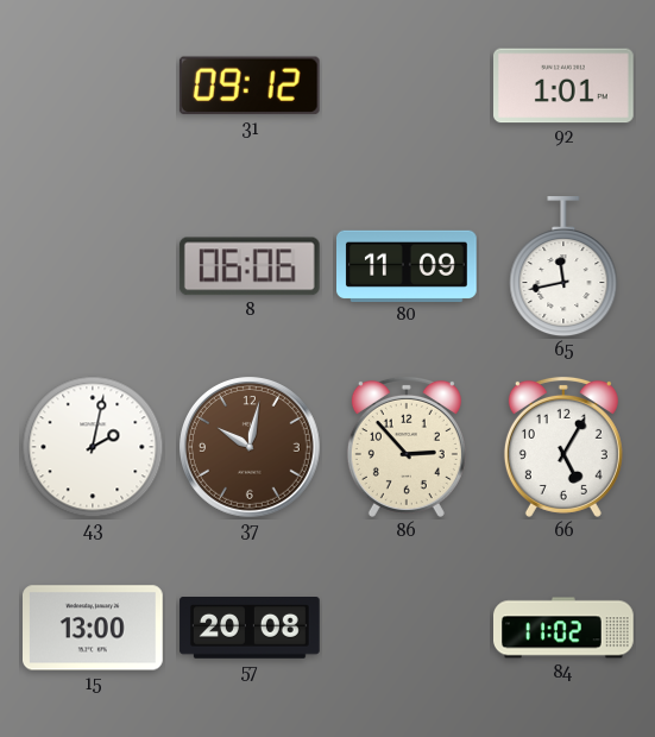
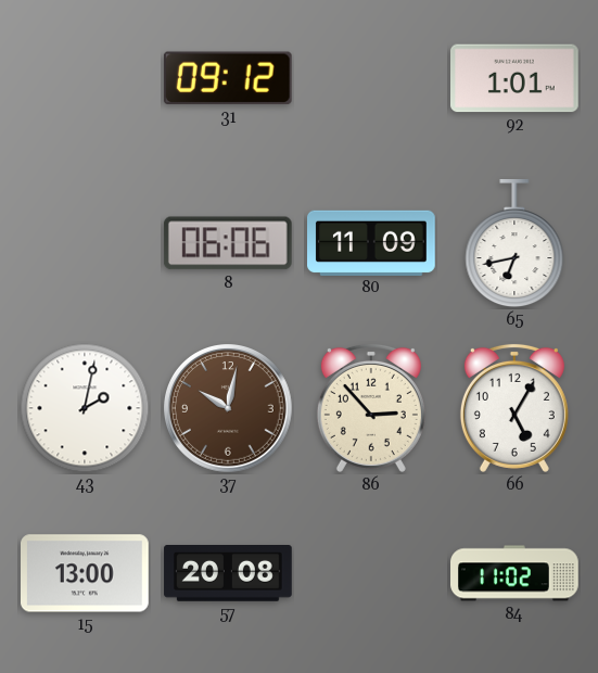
65: 11:43 -> 6:43 (514, 244)
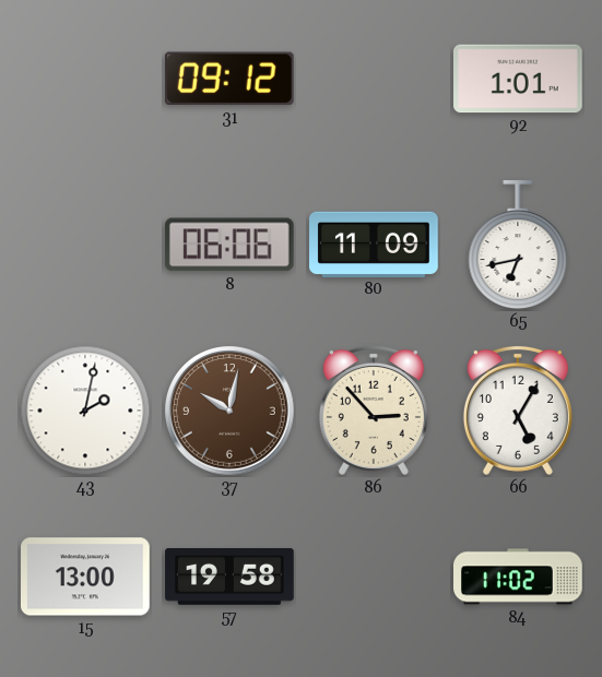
57: 20:08 -> 19:58 (229, 578)
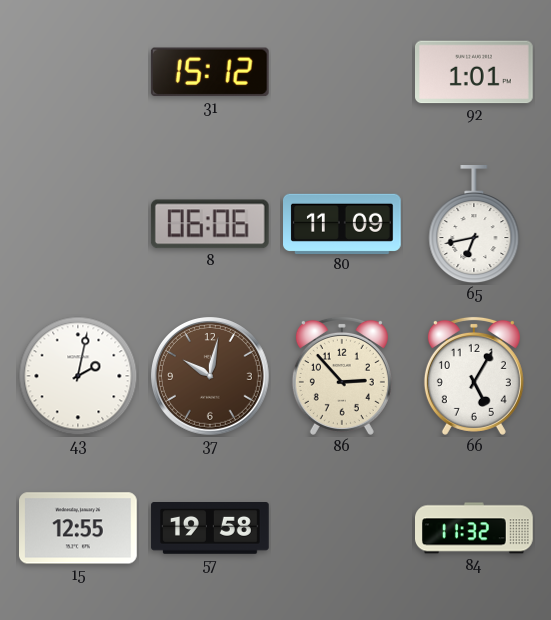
31: 09:12 -> 15:12 (210, 72)
15: 13:00 -> 12:55 (79, 528)
84: 11:02 -> 11:32 (475, 528)
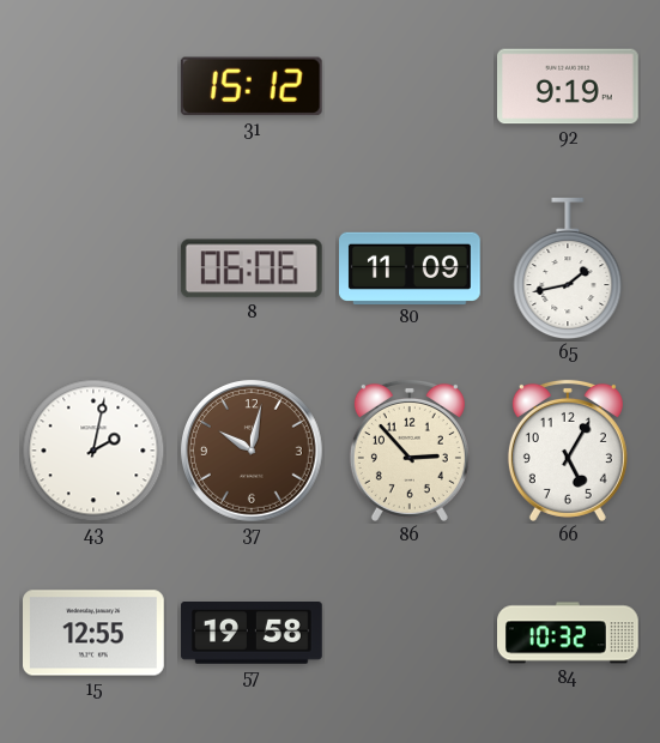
92: 1:01 -> 9:19 (569, 86)
65: 6:43 -> 1:43 (568, 270)
84: 11:32 -> 10:32 (569, 633)
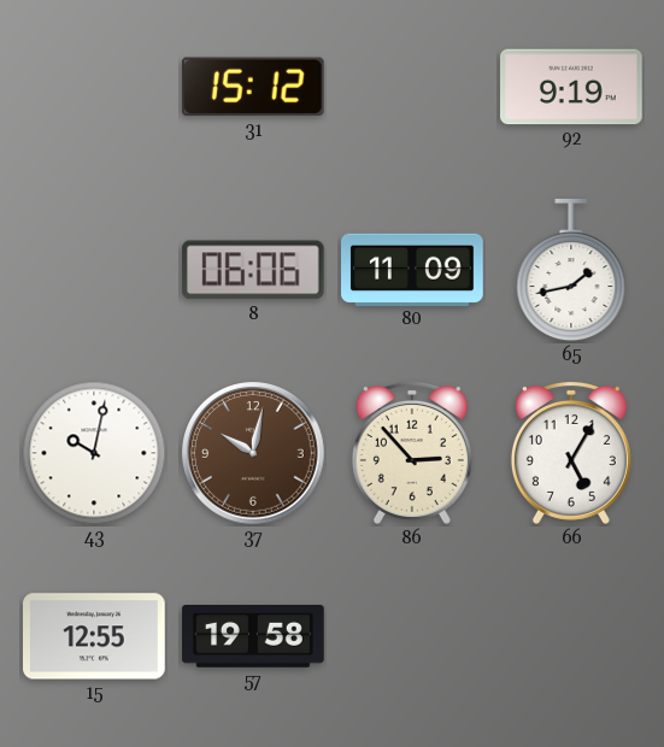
43: 2:02 -> 10:02 (94, 453)
84: 10:32 -> none (569, 633)
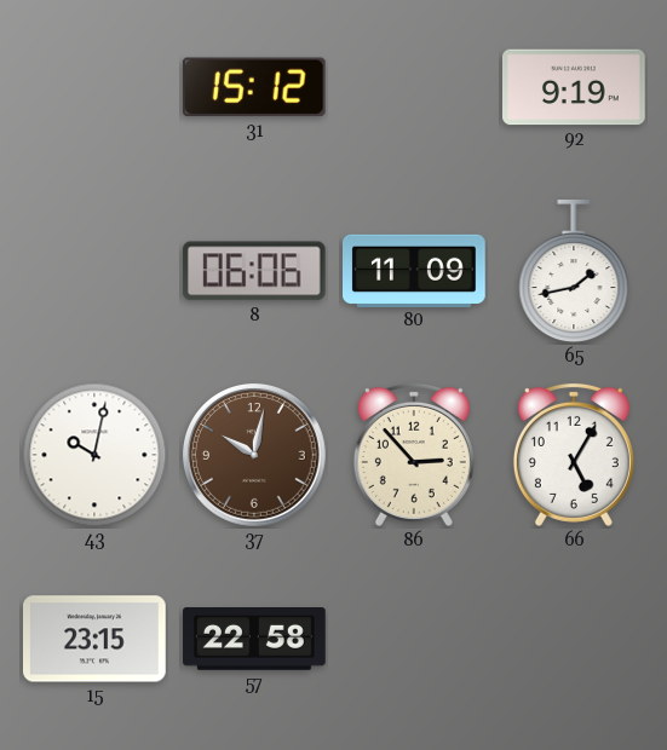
15: 12:55 -> 23:15 (96, 639)
57: 19:58 -> 22:58 (254, 640)
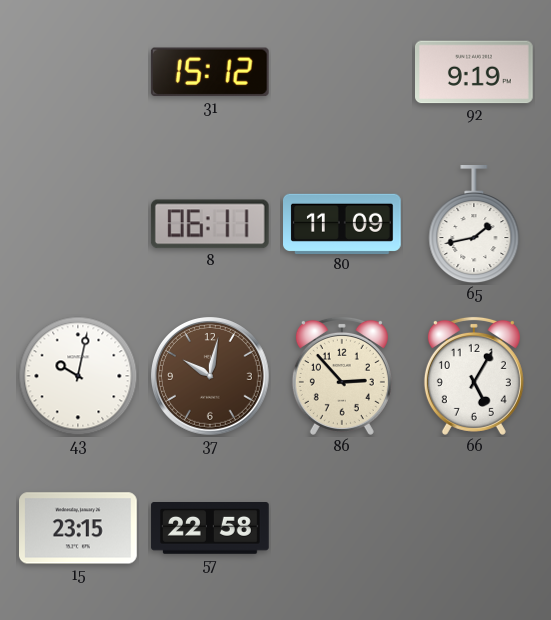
8: 06:06 -> 06:11 (210, 224)
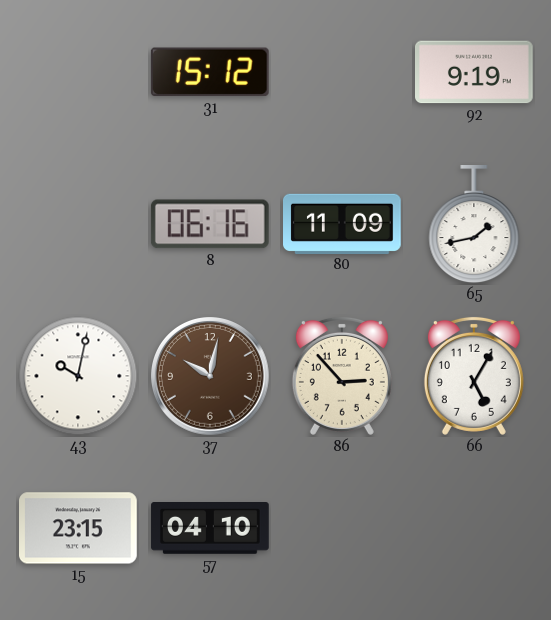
8: 06:11 -> 06:16 (210, 224)
57: 22:58 -> 04:10 (210, 529)
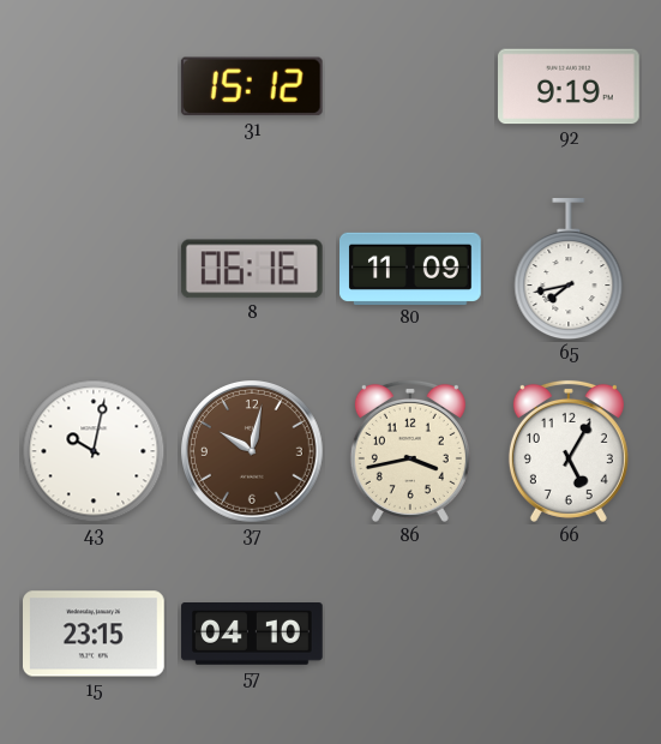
65: 1:43 -> 7:43 (569, 270)
86: 2:53 -> 3:43 (410, 451)
